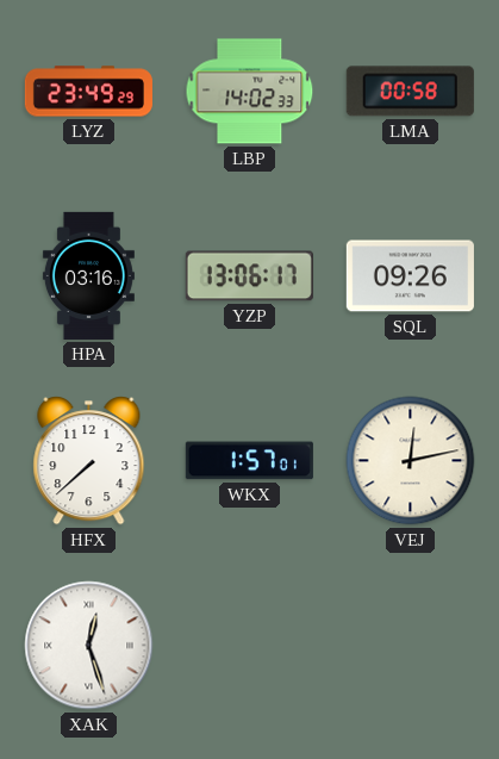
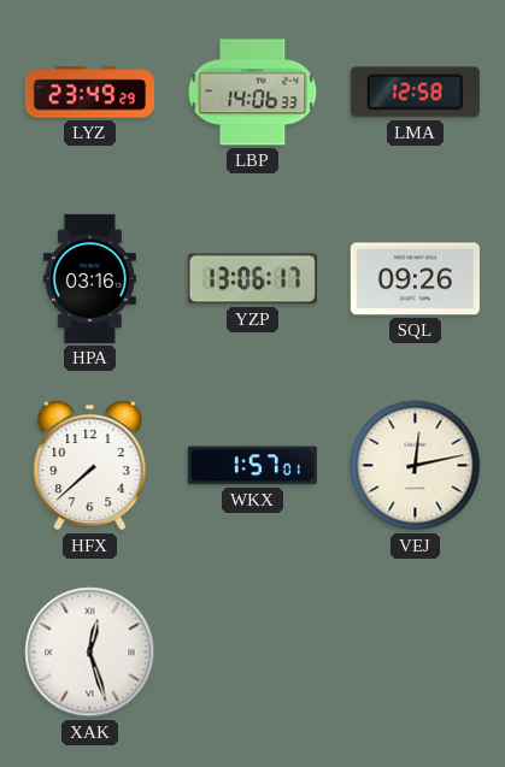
LBP: 14:02 -> 14:06 (253, 93)
LMA: 00:58 -> 12:58 (415, 93)
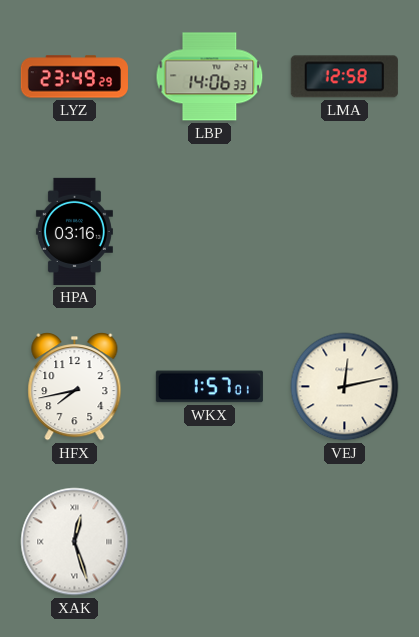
YZP: 13:06 -> none (252, 279)
SQL: 09:26 -> none (415, 279)
HFX: 7:38 -> 7:43 (75, 387)
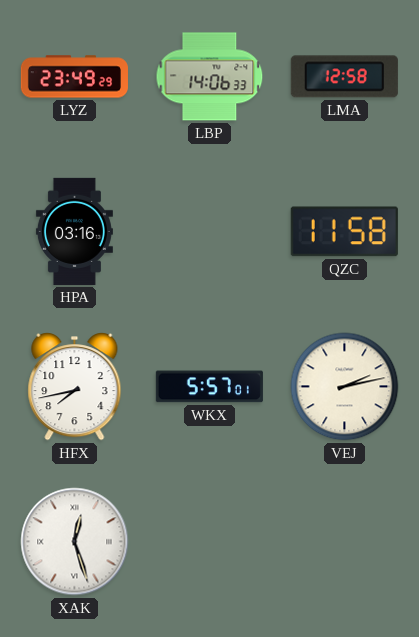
QZC: none -> 11:58 (344, 232)
WKX: 1:57 -> 5:57 (209, 387)
VEJ: 12:13 -> 2:13 (345, 387)
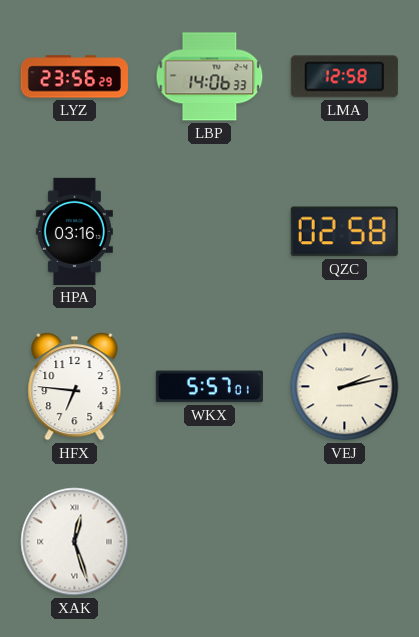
LYZ: 23:49 -> 23:56 (74, 77)
QZC: 11:58 -> 02:58 (344, 232)
HFX: 7:43 -> 6:46 (75, 387)
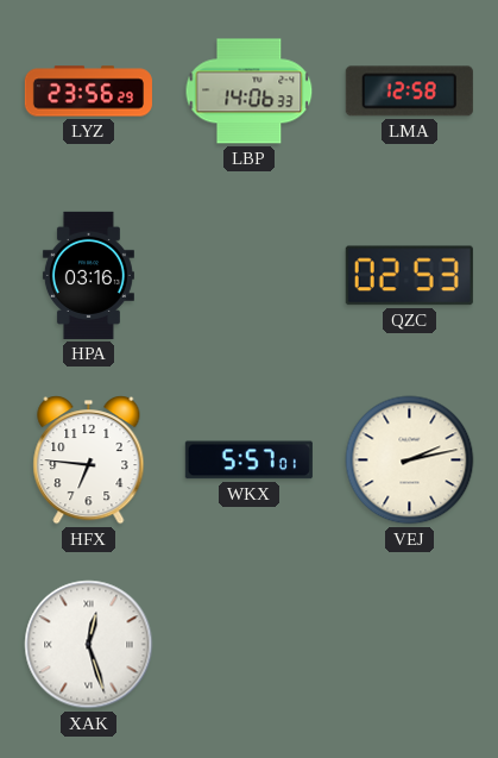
QZC: 02:58 -> 02:53 (409, 276)
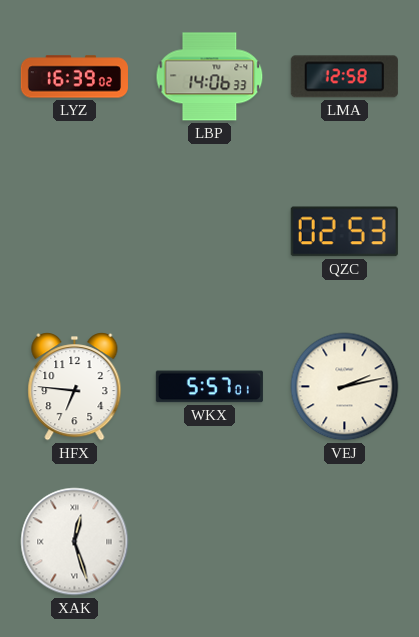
LYZ: 23:56 -> 16:39 (74, 77)
HPA: 03:16 -> none (88, 275)
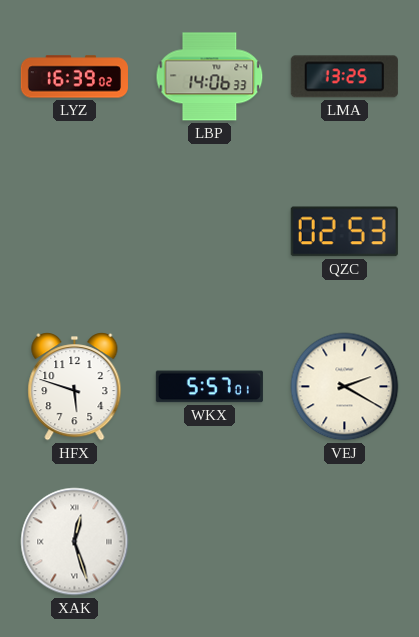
LMA: 12:58 -> 13:25 (344, 77)
HFX: 6:46 -> 5:48 (75, 387)
VEJ: 2:13 -> 2:20 (345, 387)
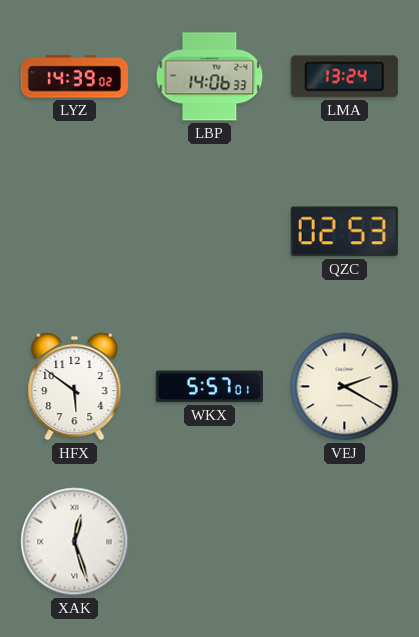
LYZ: 16:39 -> 14:39 (74, 77)
LMA: 13:25 -> 13:24 (344, 77)
HFX: 5:48 -> 5:51 (75, 387)
